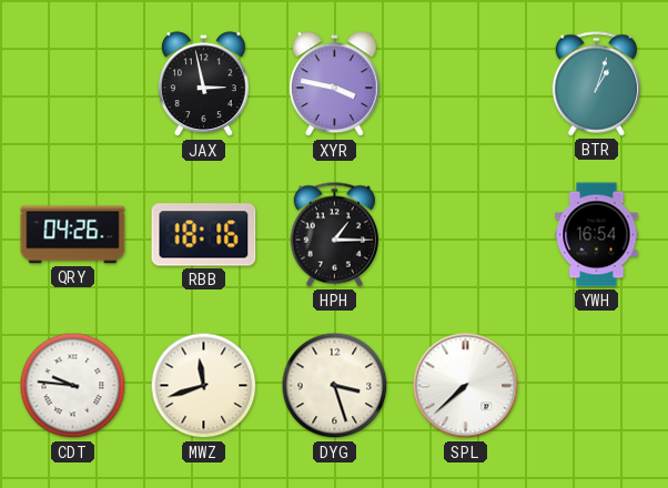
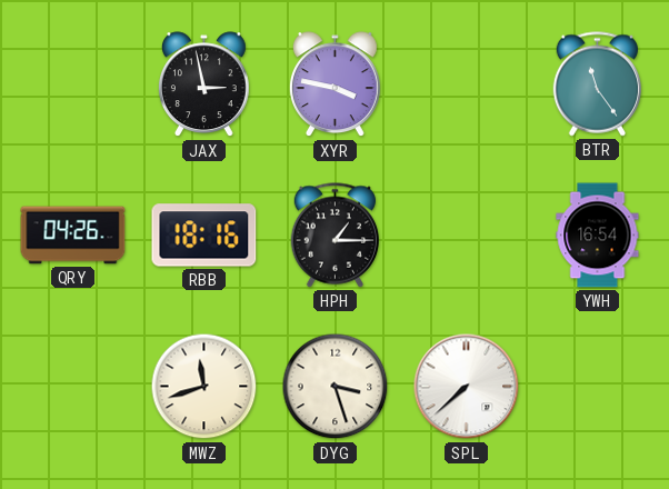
BTR: 1:03 -> 11:24 (597, 84)
CDT: 9:46 -> none (73, 386)
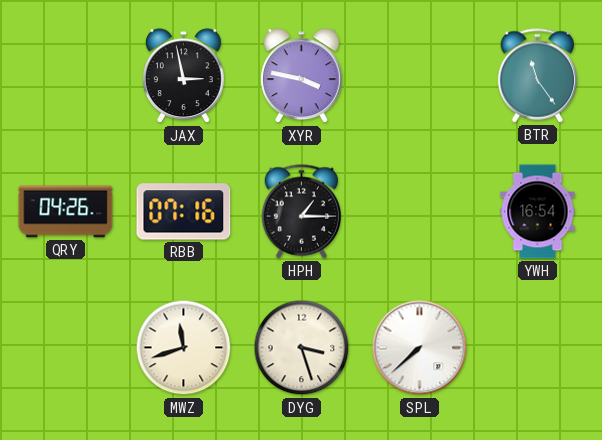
RBB: 18:16 -> 07:16 (184, 212)
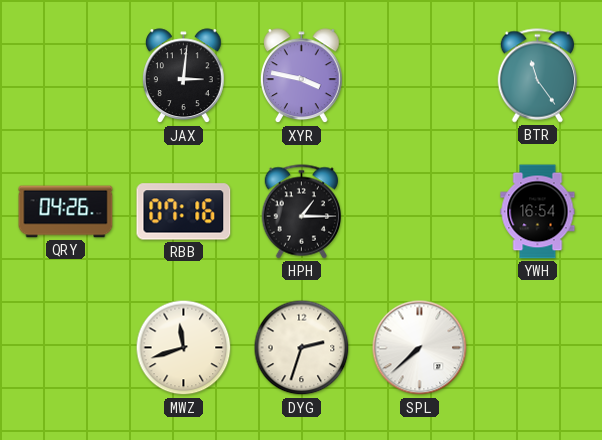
JAX: 2:58 -> 3:01 (183, 76)
DYG: 3:27 -> 2:33 (302, 348)
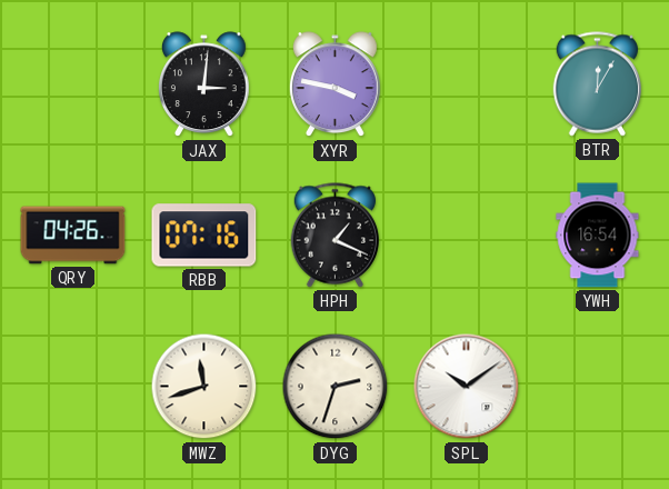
BTR: 11:24 -> 12:05 (597, 84)
HPH: 1:15 -> 1:19 (334, 236)
SPL: 7:38 -> 10:09 (467, 387)
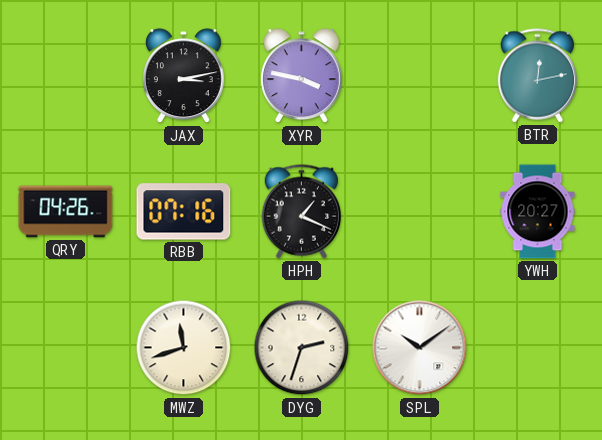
JAX: 3:01 -> 3:13 (183, 76)
BTR: 12:05 -> 12:13 (537, 76)
YWH: 16:54 -> 20:27 (538, 212)
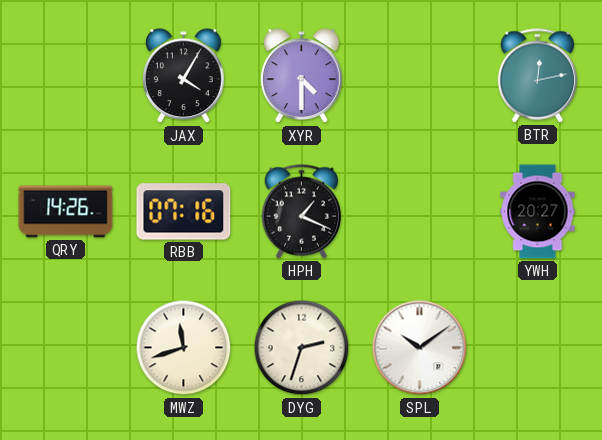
JAX: 3:13 -> 4:05 (183, 76)
XYR: 3:47 -> 4:30 (301, 76)
QRY: 04:26 -> 14:26 (66, 212)
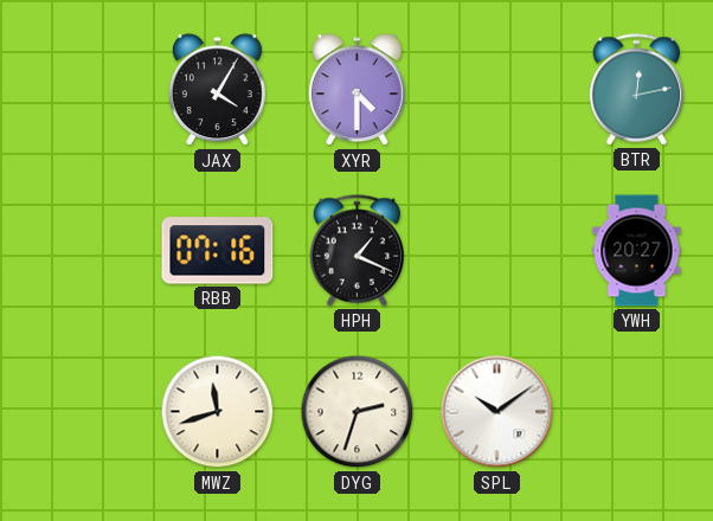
QRY: 14:26 -> none (66, 212)
